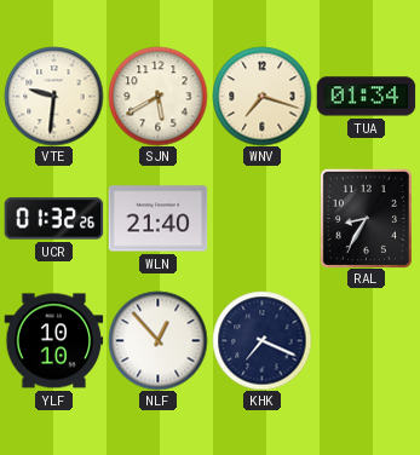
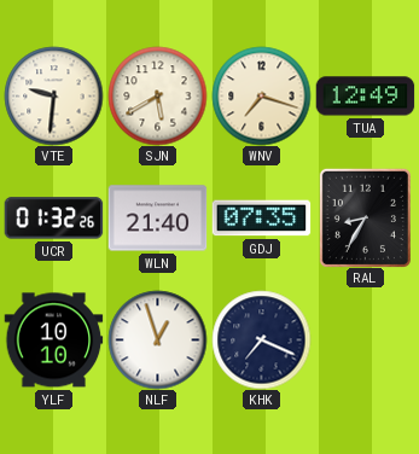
TUA: 01:34 -> 12:49 (365, 97)
GDJ: none -> 07:35 (261, 219)
NLF: 12:53 -> 12:57 (157, 339)
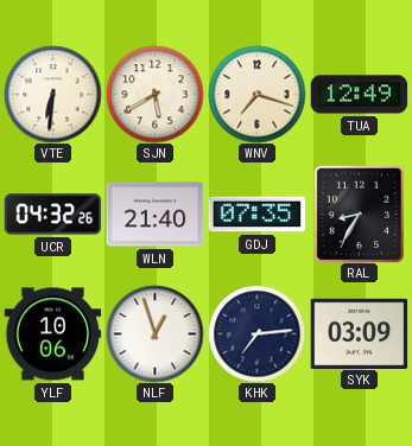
VTE: 9:31 -> 6:31 (52, 94)
UCR: 01:32 -> 04:32 (52, 215)
YLF: 10:10 -> 10:06 (52, 334)
KHK: 7:19 -> 7:14 (256, 333)
SYK: none -> 03:09 (359, 333)
